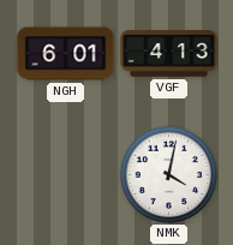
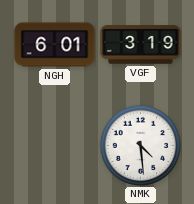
VGF: 4:13 -> 3:19 (141, 45)
NMK: 4:02 -> 4:29 (140, 145)
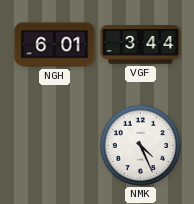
VGF: 3:19 -> 3:44 (141, 45)
NMK: 4:29 -> 4:26 (140, 145)
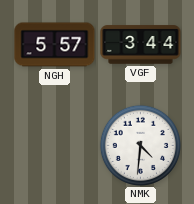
NGH: 6:01 -> 5:57 (55, 45)
NMK: 4:26 -> 4:31 (140, 145)
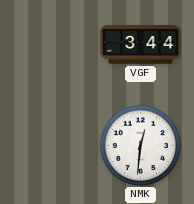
NGH: 5:57 -> none (55, 45)
NMK: 4:31 -> 12:31 (140, 145)
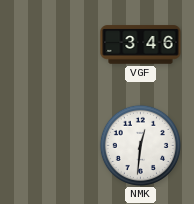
VGF: 3:44 -> 3:46 (141, 45)
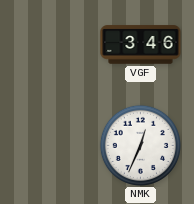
NMK: 12:31 -> 12:34 (140, 145)
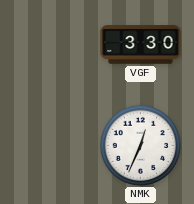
VGF: 3:46 -> 3:30 (141, 45)
